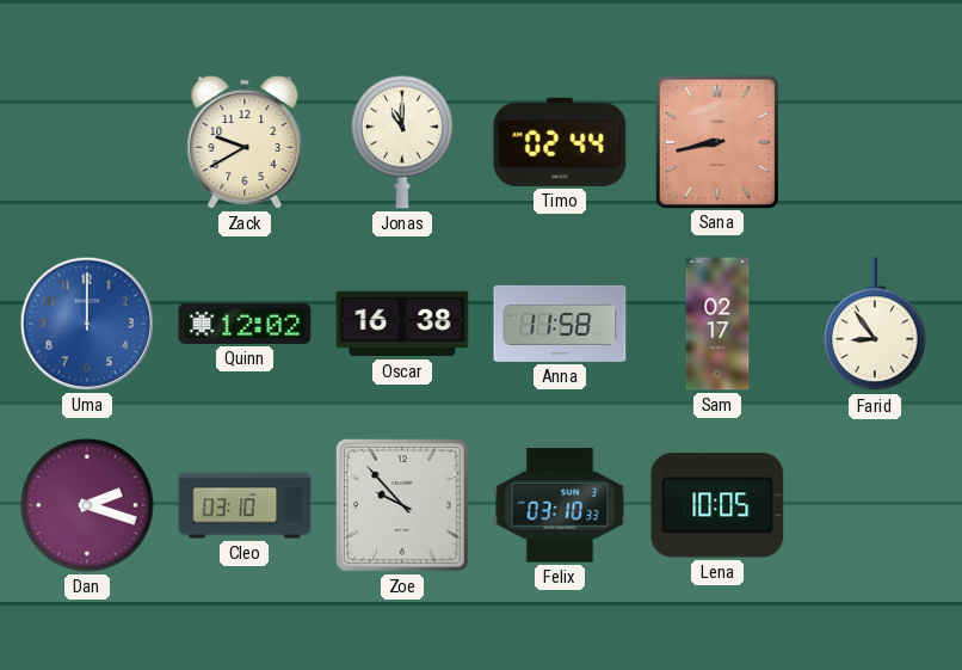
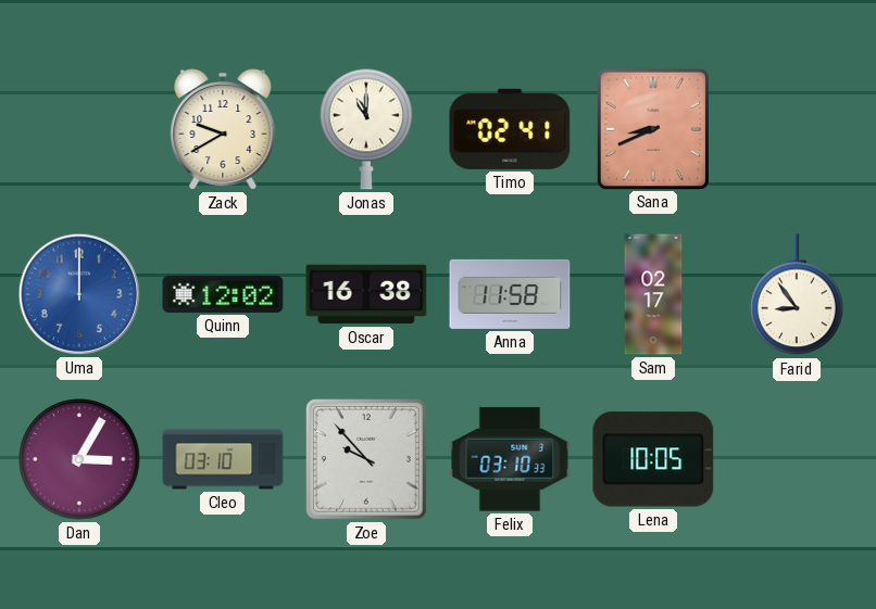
Timo: 02:44 -> 02:41 (510, 129)
Sana: 8:43 -> 8:41 (652, 128)
Dan: 2:18 -> 3:05 (79, 459)
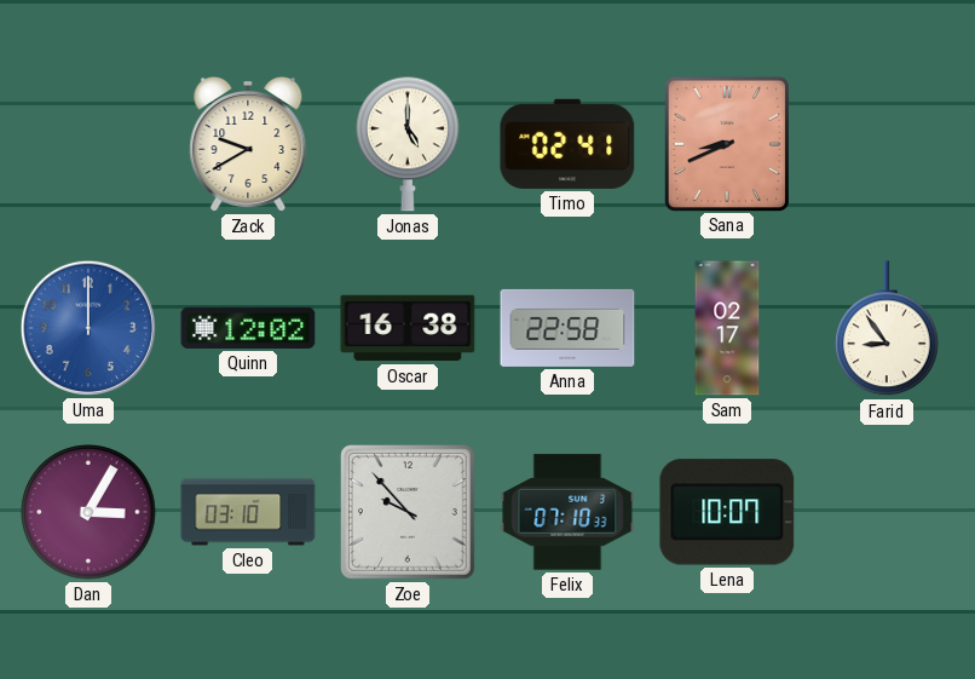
Jonas: 11:00 -> 5:00 (408, 144)
Anna: 11:58 -> 22:58 (567, 328)
Felix: 03:10 -> 07:10 (567, 512)
Lena: 10:05 -> 10:07 (727, 512)
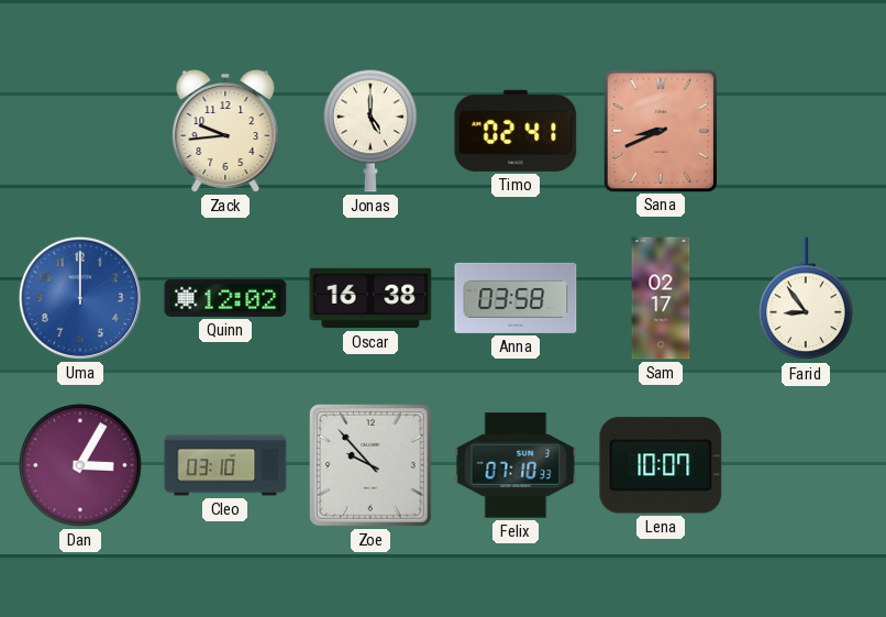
Zack: 9:40 -> 9:44 (225, 131)
Anna: 22:58 -> 03:58 (516, 298)
